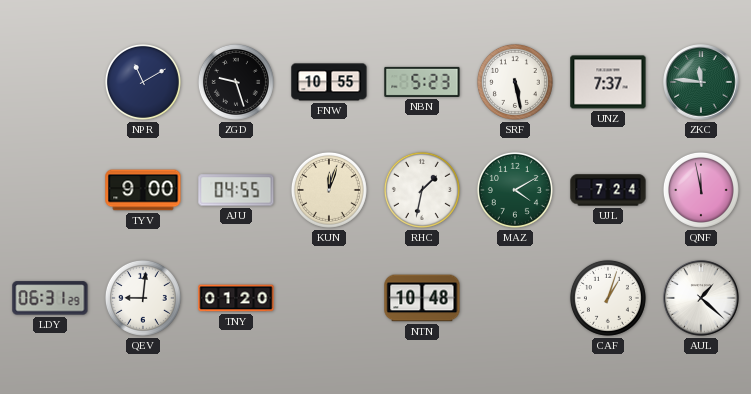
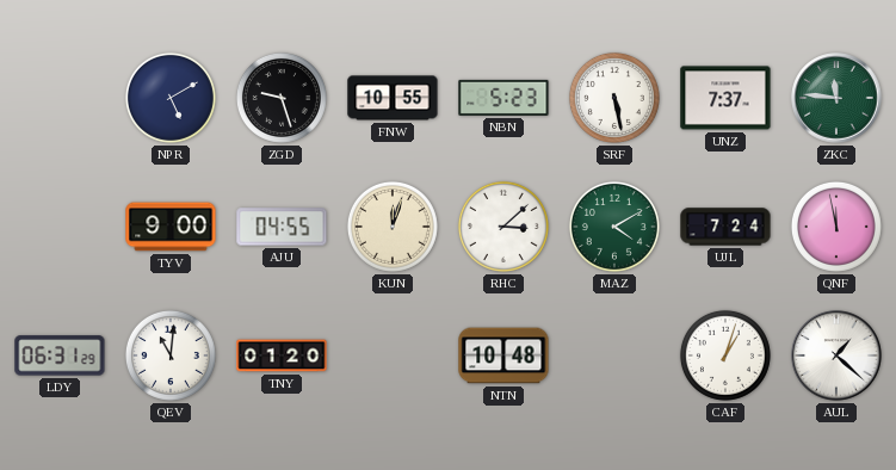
NPR: 11:10 -> 5:10 (171, 98)
RHC: 1:32 -> 3:08 (503, 227)
QEV: 9:01 -> 11:01 (171, 355)
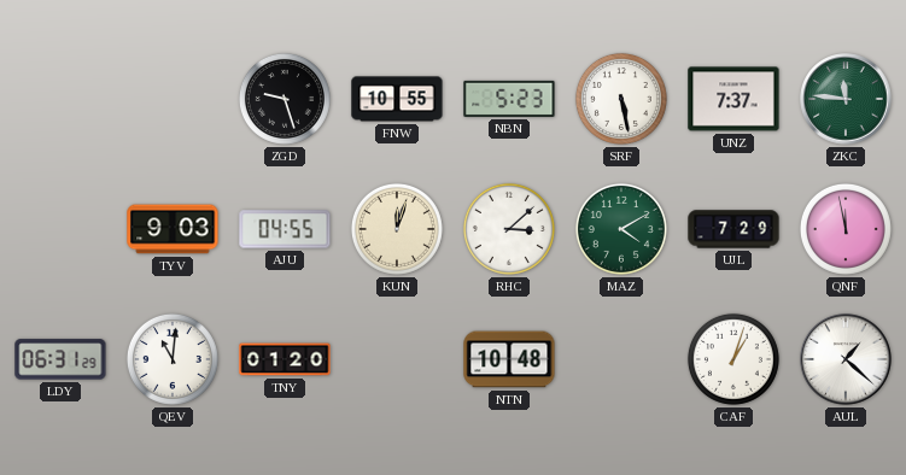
NPR: 5:10 -> none (171, 98)
TYV: 9:00 -> 9:03 (173, 229)
UJL: 7:24 -> 7:29 (733, 229)
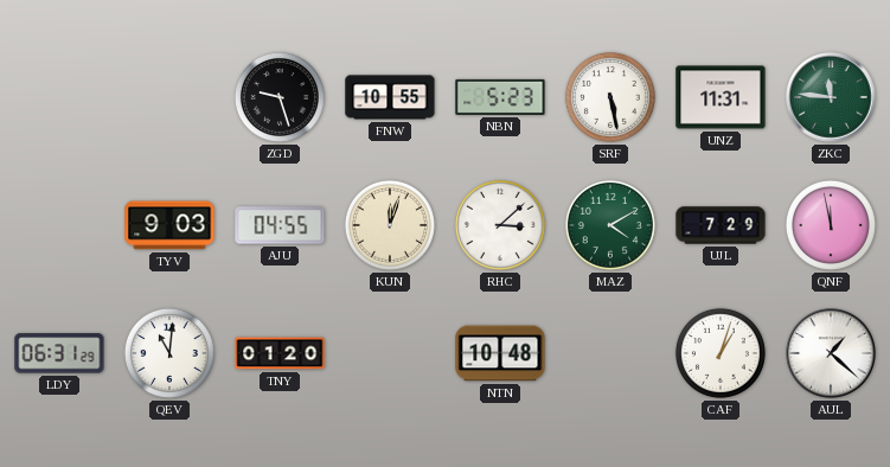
UNZ: 7:37 -> 11:31 (721, 97)
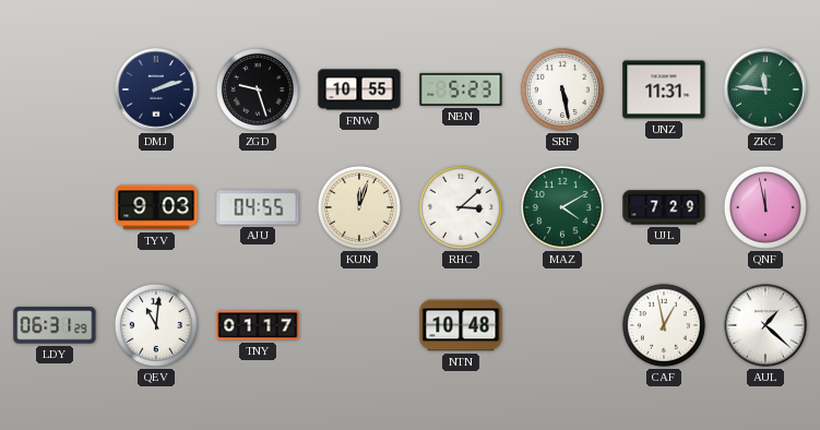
DMJ: none -> 2:12 (156, 89)
TNY: 01:20 -> 01:17 (258, 325)
CAF: 1:03 -> 12:58 (664, 325)
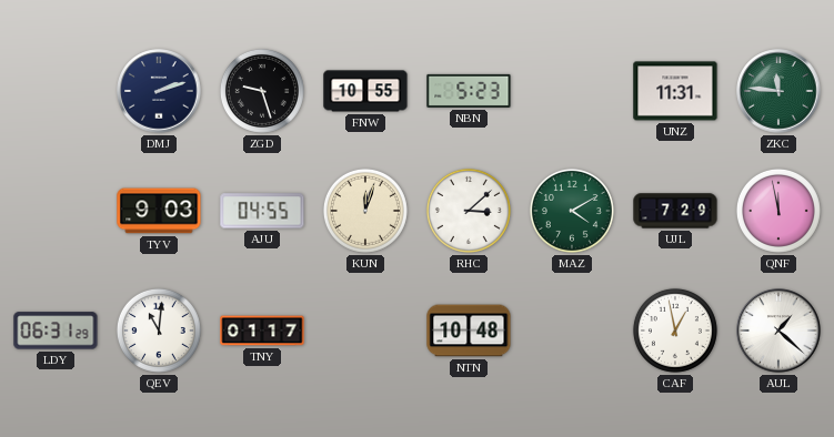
SRF: 5:28 -> none (562, 89)
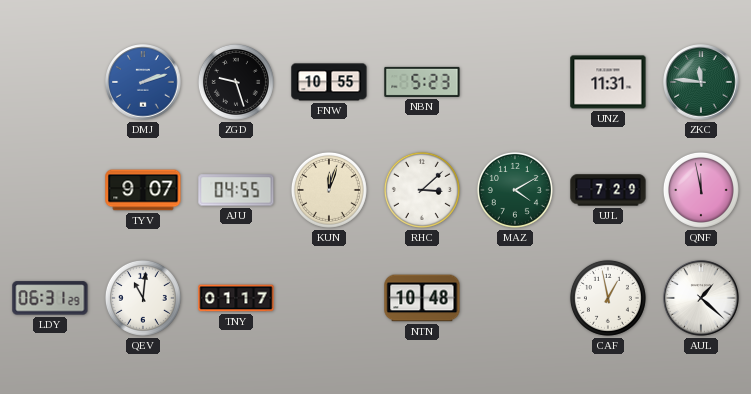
DMJ dial: navy -> blue (143, 82)
TYV: 9:03 -> 9:07 (143, 190)
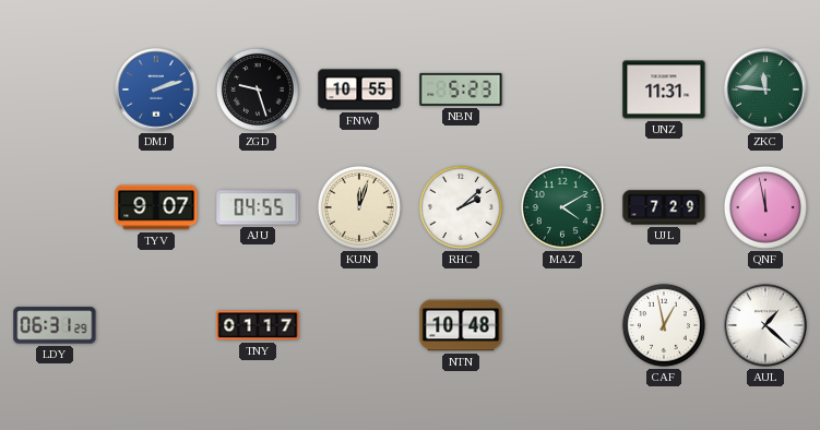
RHC: 3:08 -> 2:08 (461, 207)
QEV: 11:01 -> none (143, 298)
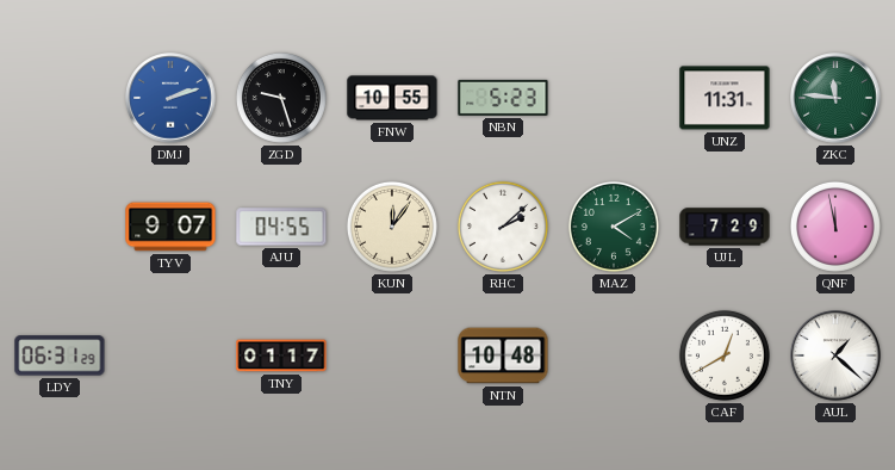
KUN: 12:03 -> 12:06 (392, 227)
CAF: 12:58 -> 12:40 (725, 355)
